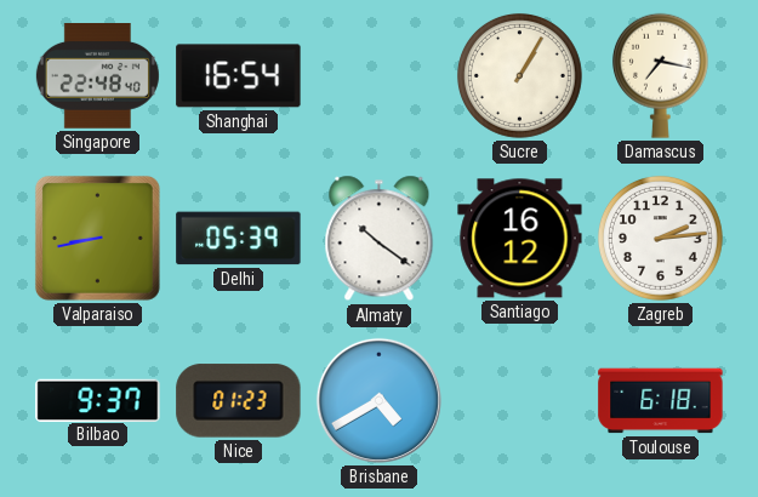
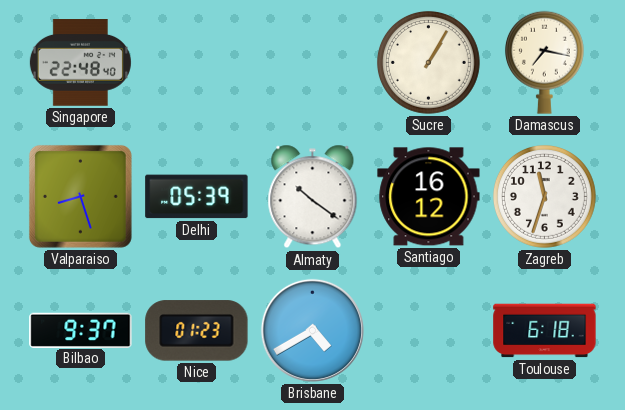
Shanghai: 16:54 -> none (239, 76)
Valparaiso: 8:43 -> 8:27 (80, 196)
Zagreb: 2:14 -> 11:33 (544, 196)
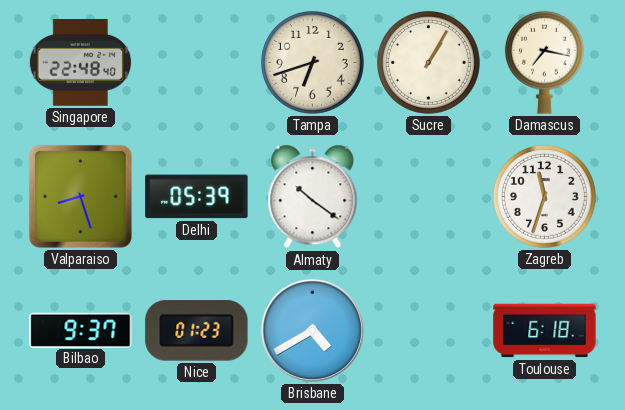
Tampa: none -> 6:42 (312, 62)
Santiago: 16:12 -> none (429, 197)
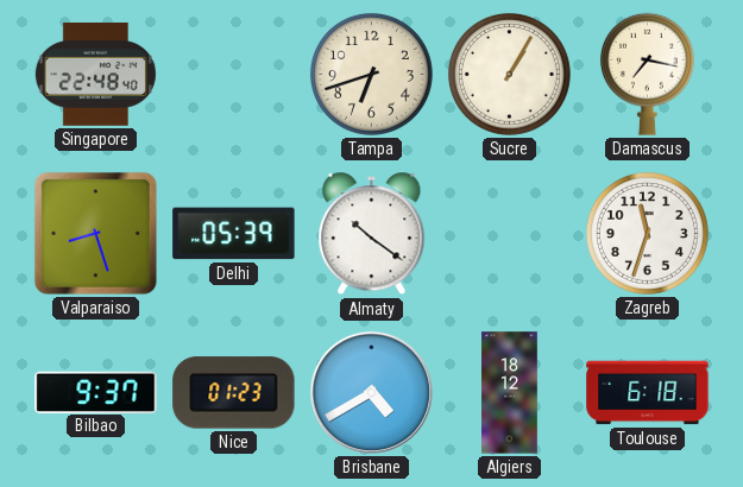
Algiers: none -> 18:12 (510, 393)
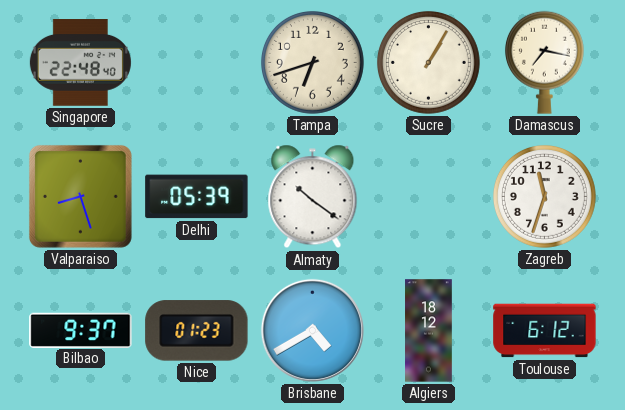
Toulouse: 6:18 -> 6:12 (545, 331)
